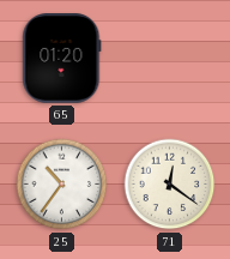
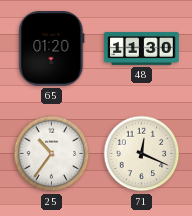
48: none -> 11:30 (142, 48)
71: 12:21 -> 12:19 (142, 154)
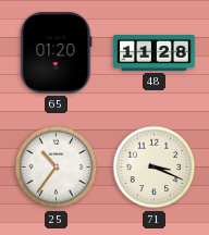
48: 11:30 -> 11:28 (155, 52)
71: 12:19 -> 3:19 (155, 168)
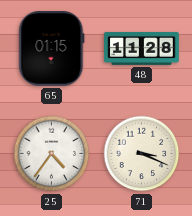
65: 01:20 -> 01:15 (52, 49)
25: 10:36 -> 4:36 (52, 154)
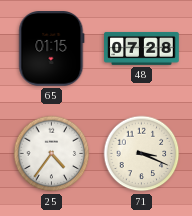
48: 11:28 -> 07:28 (142, 48)
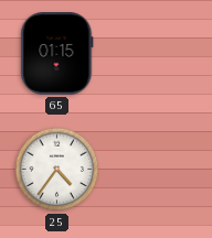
48: 07:28 -> none (142, 48)
71: 3:19 -> none (142, 154)
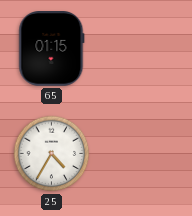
25: 4:36 -> 4:35 (52, 154)
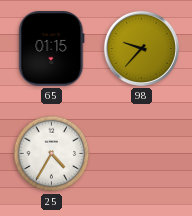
98: none -> 9:37 (141, 48)
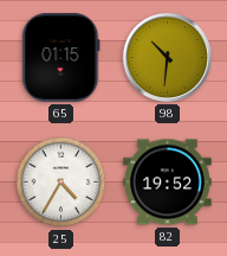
98: 9:37 -> 10:31 (167, 57)
82: none -> 19:52 (168, 183)
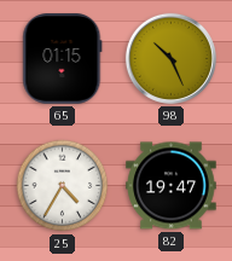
98: 10:31 -> 10:26 (170, 58)
82: 19:52 -> 19:47 (172, 186)
